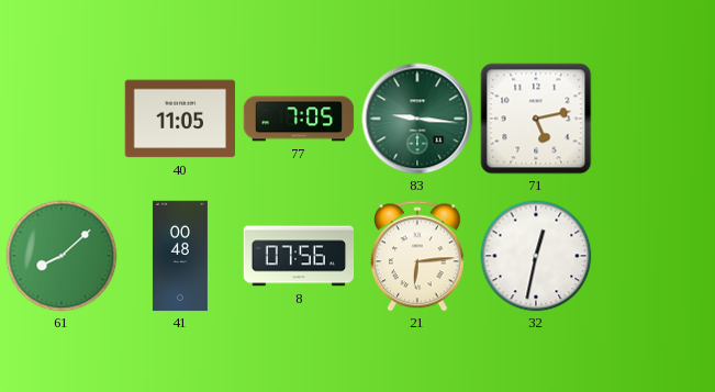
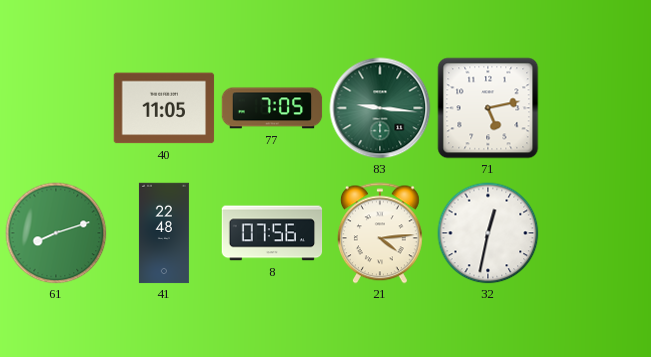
61: 8:08 -> 8:12 (56, 233)
41: 00:48 -> 22:48 (164, 233)
21: 6:14 -> 4:14 (380, 233)
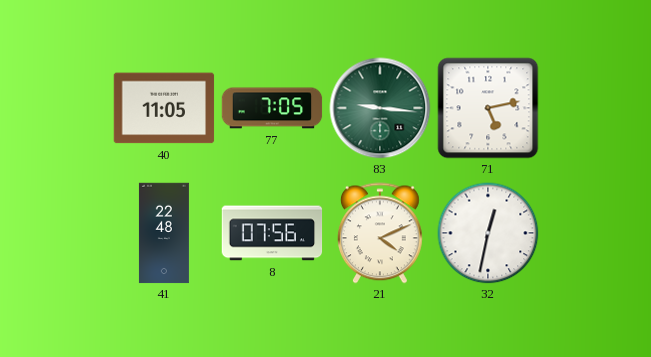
61: 8:12 -> none (56, 233)
21: 4:14 -> 4:11 (380, 233)
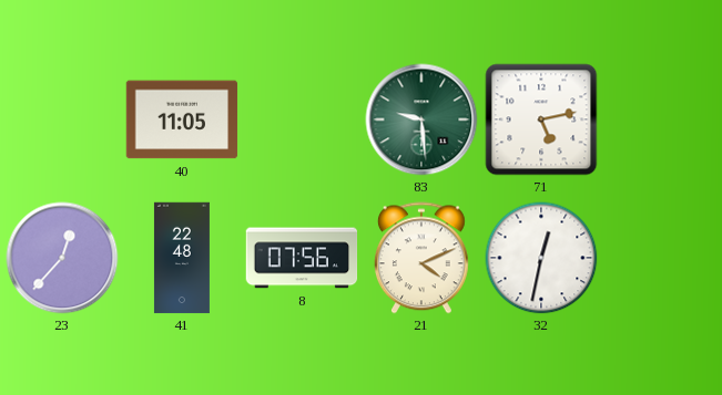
77: 7:05 -> none (272, 108)
83: 9:16 -> 9:29 (421, 119)
23: none -> 12:37 (62, 258)
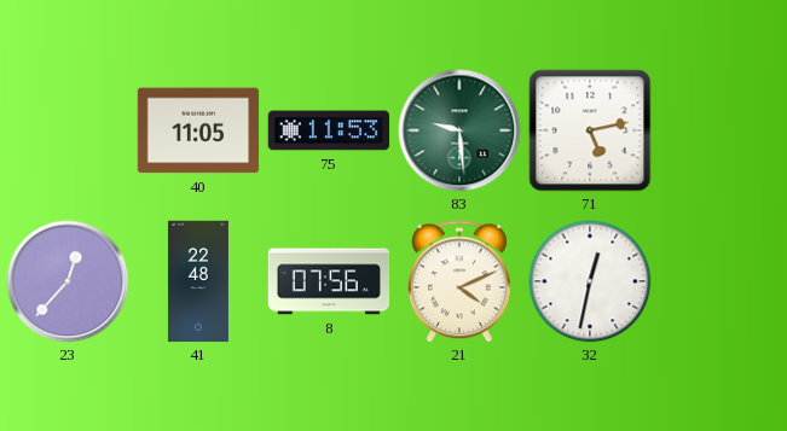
75: none -> 11:53 (329, 130)
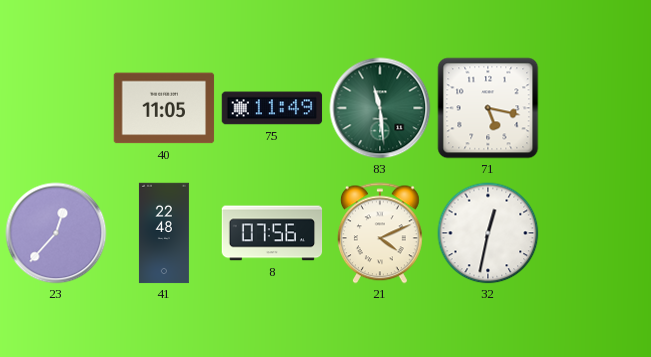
75: 11:53 -> 11:49 (272, 108)
83: 9:29 -> 11:29 (380, 108)
71: 5:13 -> 5:17 (488, 108)
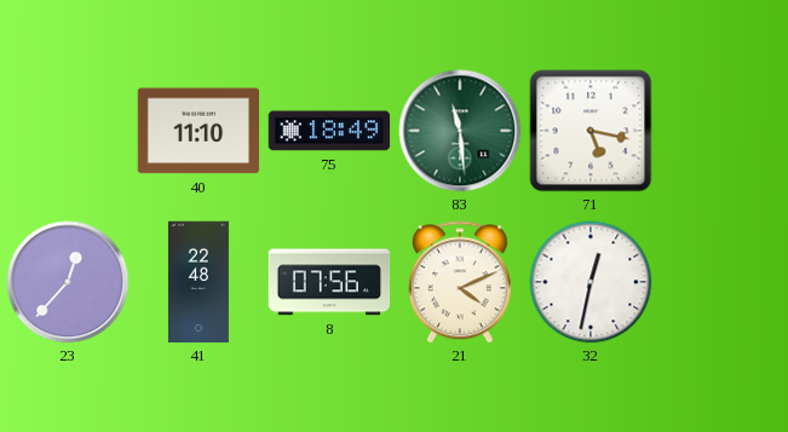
40: 11:05 -> 11:10 (199, 131)
75: 11:49 -> 18:49 (329, 131)
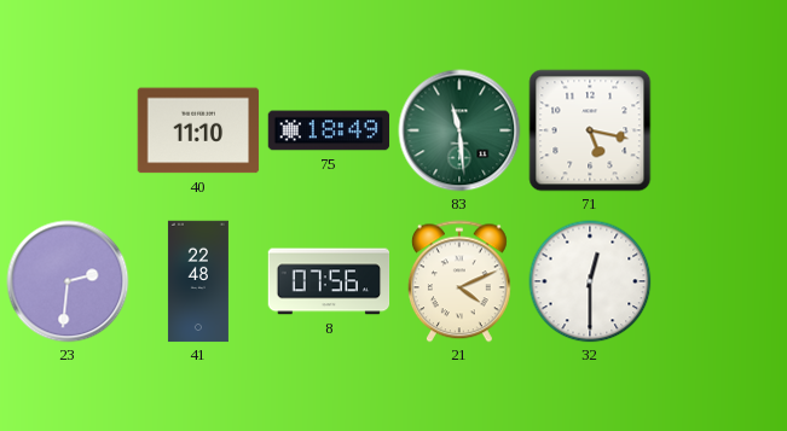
23: 12:37 -> 2:31 (68, 281)
32: 12:32 -> 12:30 (590, 281)
